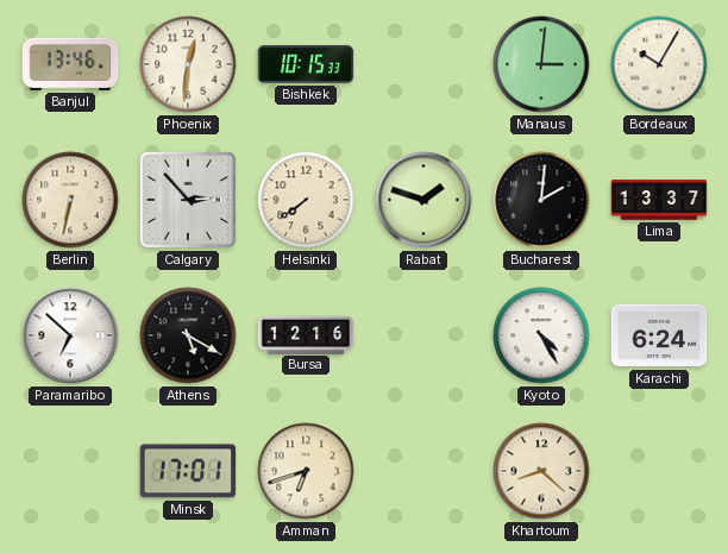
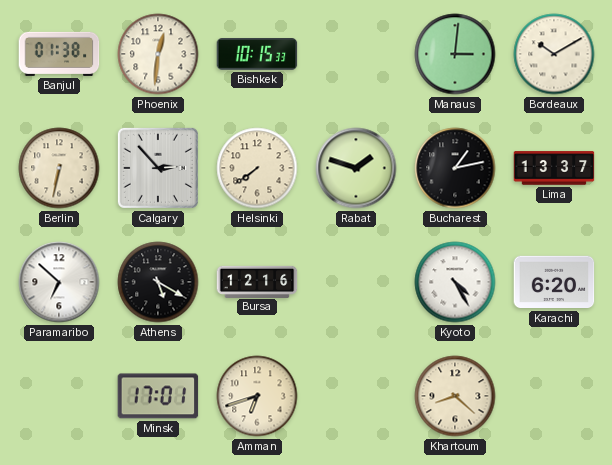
Banjul: 13:46 -> 01:38 (59, 54)
Bordeaux: 10:05 -> 10:10 (554, 54)
Bucharest: 2:01 -> 1:13 (455, 168)
Karachi: 6:24 -> 6:20 (554, 282)
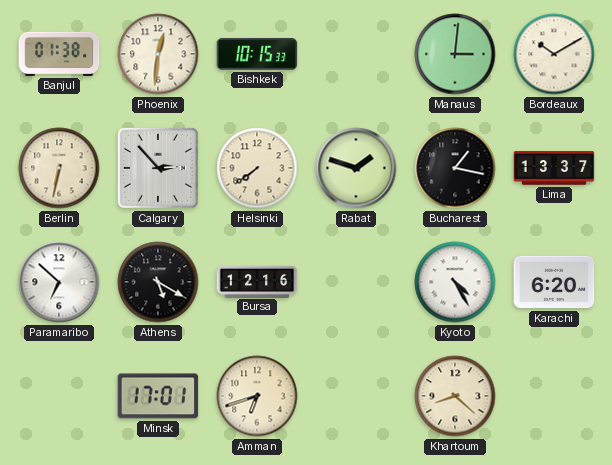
Bucharest: 1:13 -> 1:17 (455, 168)
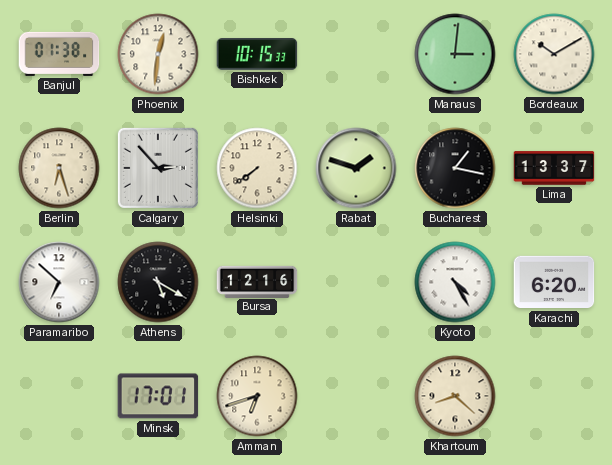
Berlin: 6:32 -> 6:27 (59, 168)
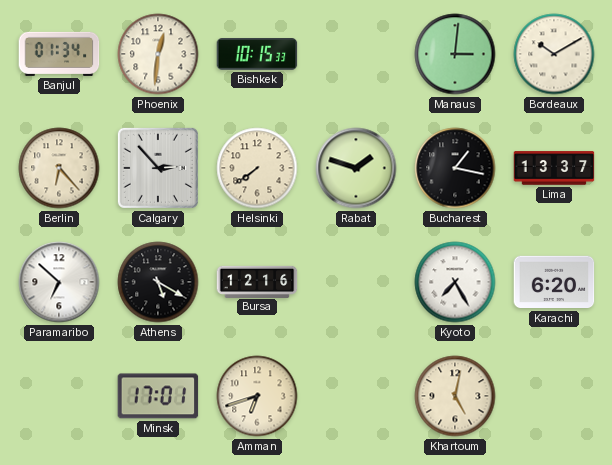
Banjul: 01:38 -> 01:34 (59, 54)
Berlin: 6:27 -> 6:23 (59, 168)
Kyoto: 4:25 -> 7:25 (455, 282)
Khartoum: 8:22 -> 5:02 (455, 396)
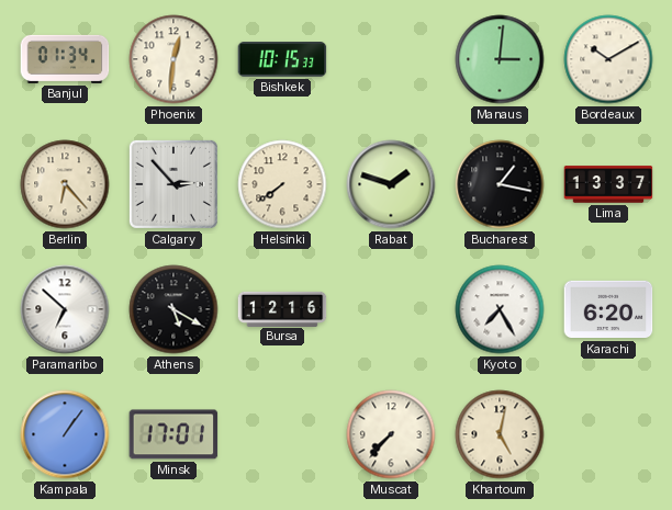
Kampala: none -> 1:06 (65, 434)
Amman: 6:42 -> none (257, 396)
Muscat: none -> 7:37 (391, 434)
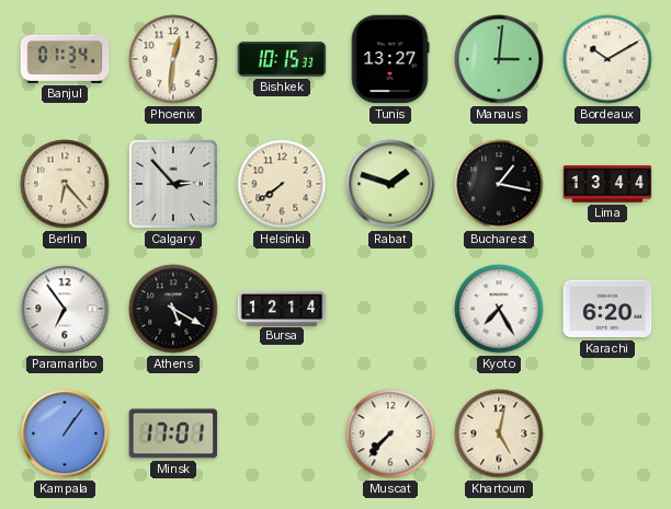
Tunis: none -> 13:27 (390, 59)
Lima: 13:37 -> 13:44 (607, 184)
Paramaribo: 6:52 -> 6:54 (65, 309)
Bursa: 12:16 -> 12:14 (282, 308)
